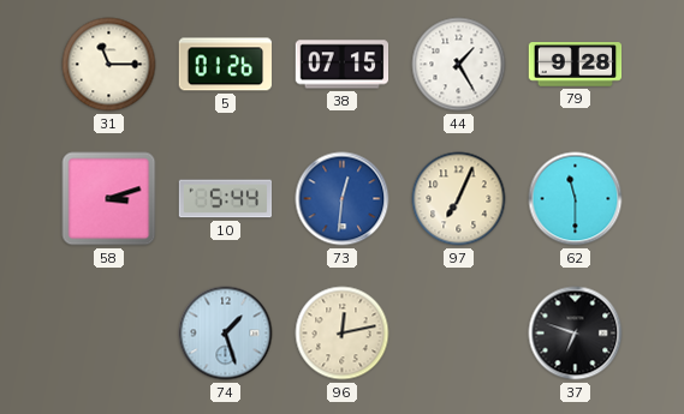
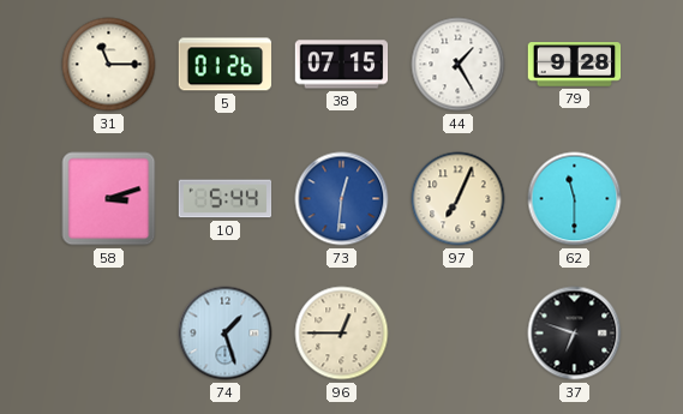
96: 12:13 -> 12:45 (342, 334)
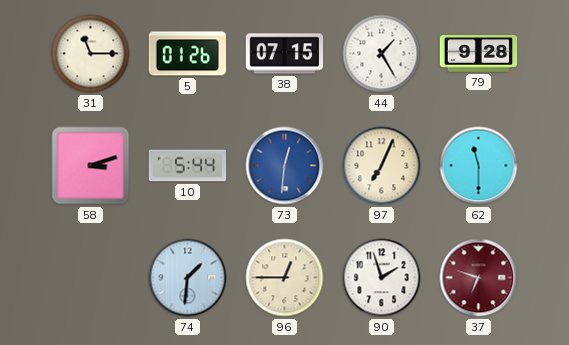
74: 1:27 -> 1:31 (188, 278)
90: none -> 1:57 (382, 278)
37 dial: black -> burgundy (479, 278)
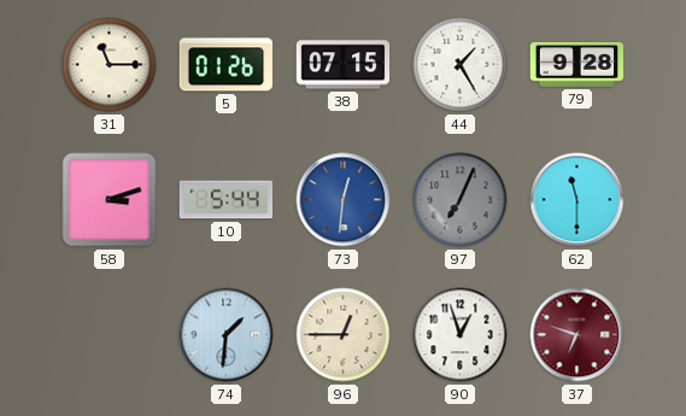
97 dial: cream -> grey (461, 200)
90: 1:57 -> 12:57 (461, 335)
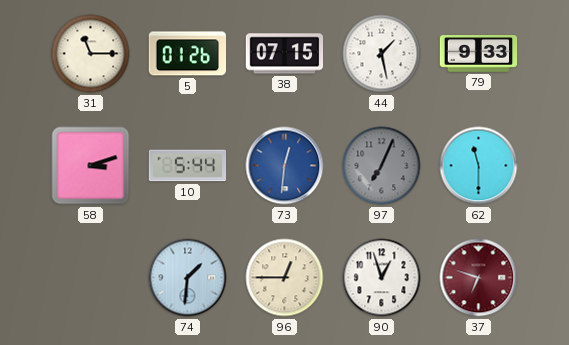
44: 1:25 -> 1:28 (382, 54)
79: 9:28 -> 9:33 (479, 54)
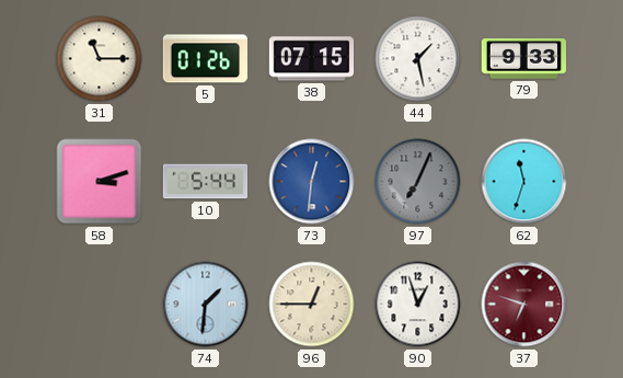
62: 11:30 -> 11:33 (524, 182)
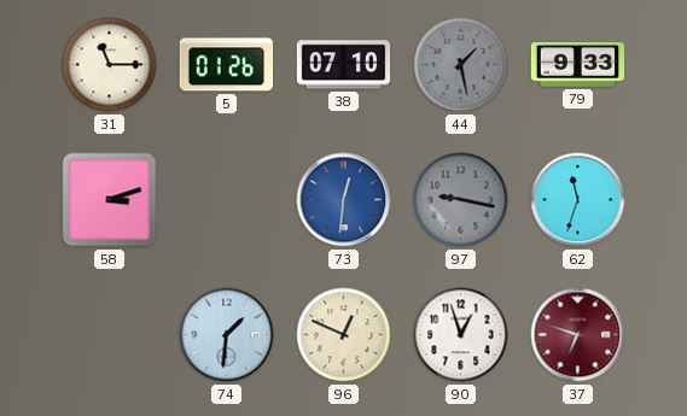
38: 07:15 -> 07:10 (344, 65)
44 dial: white -> grey (461, 65)
10: 5:44 -> none (206, 182)
97: 7:04 -> 9:17 (461, 200)
96: 12:45 -> 12:49 (344, 335)
